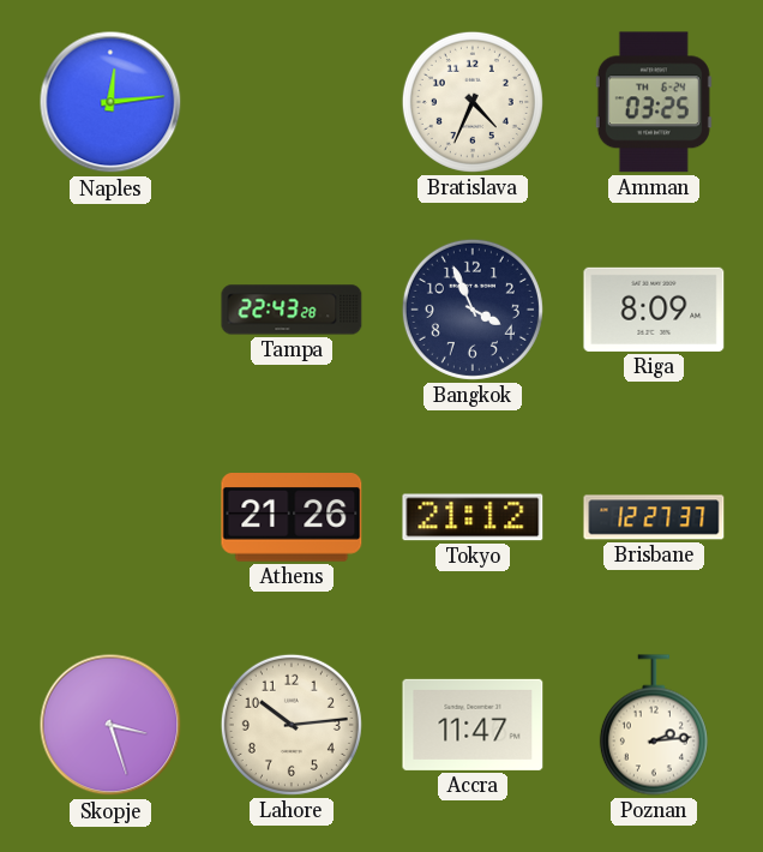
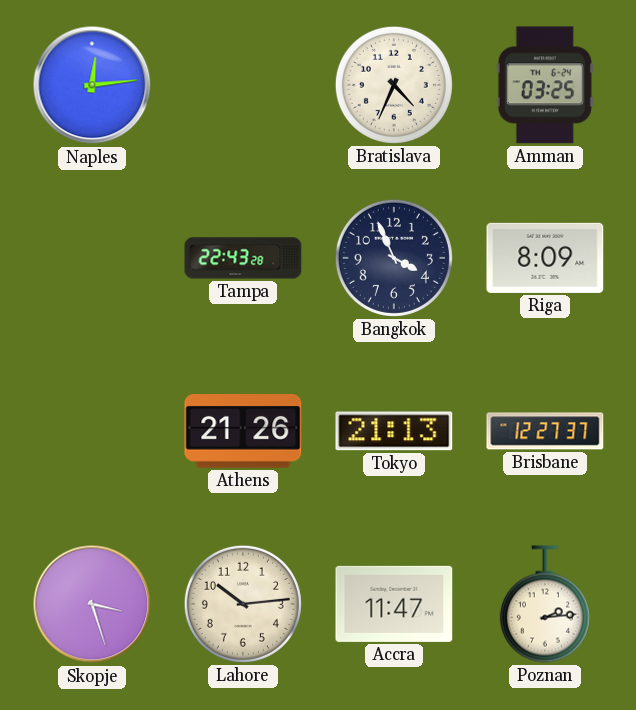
Tokyo: 21:12 -> 21:13 (394, 431)
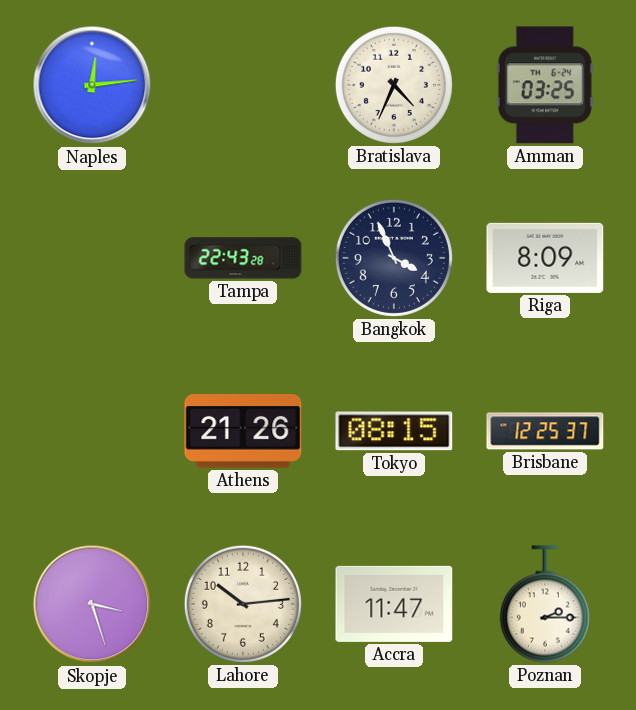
Tokyo: 21:13 -> 08:15 (394, 431)
Brisbane: 12:27 -> 12:25 (545, 431)
Poznan: 2:14 -> 2:15 (545, 604)
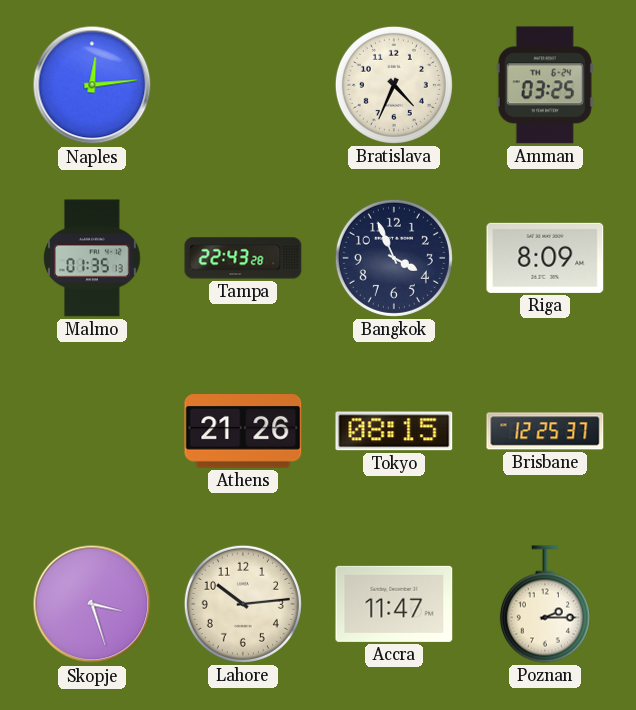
Malmo: none -> 01:35 (92, 258)
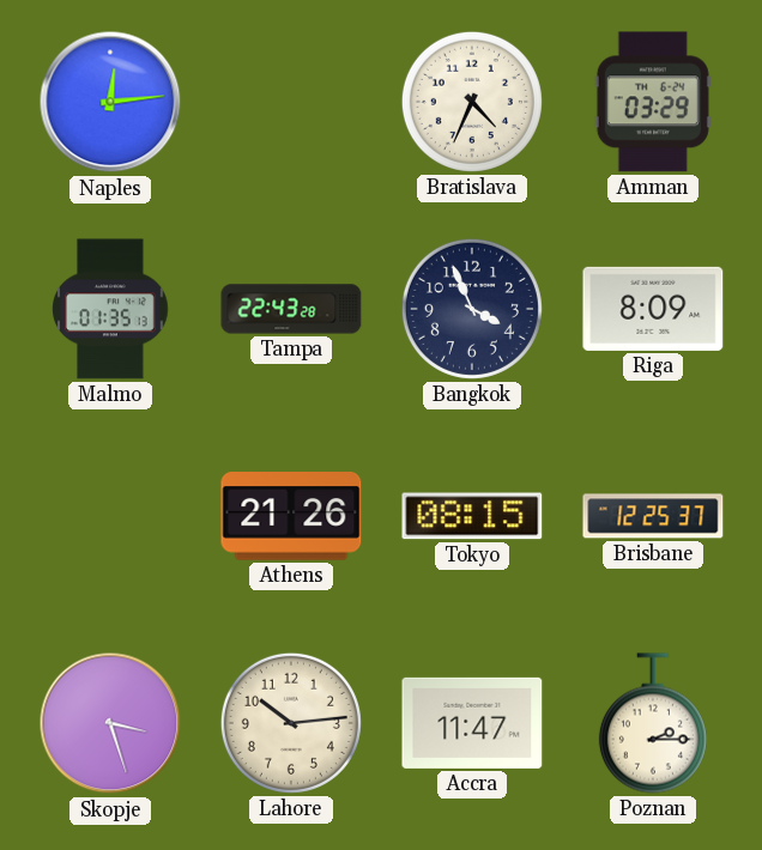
Amman: 03:25 -> 03:29 (653, 102)
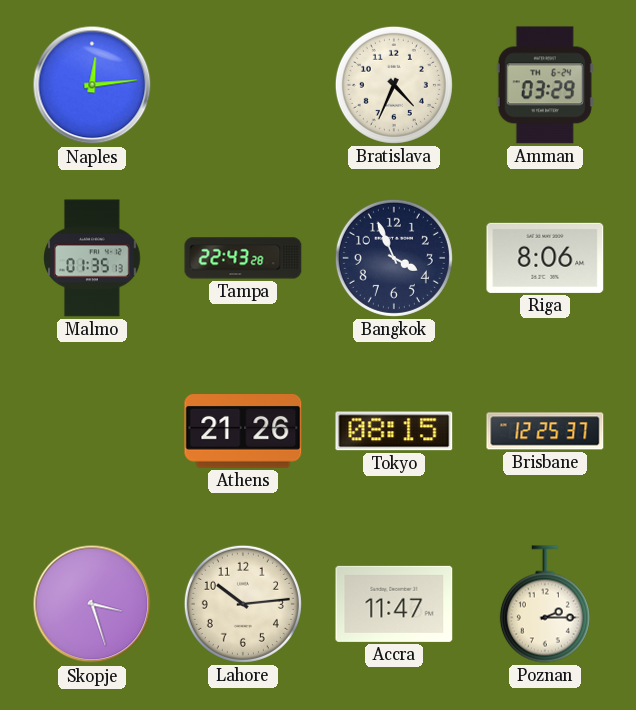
Riga: 8:09 -> 8:06 (545, 258)
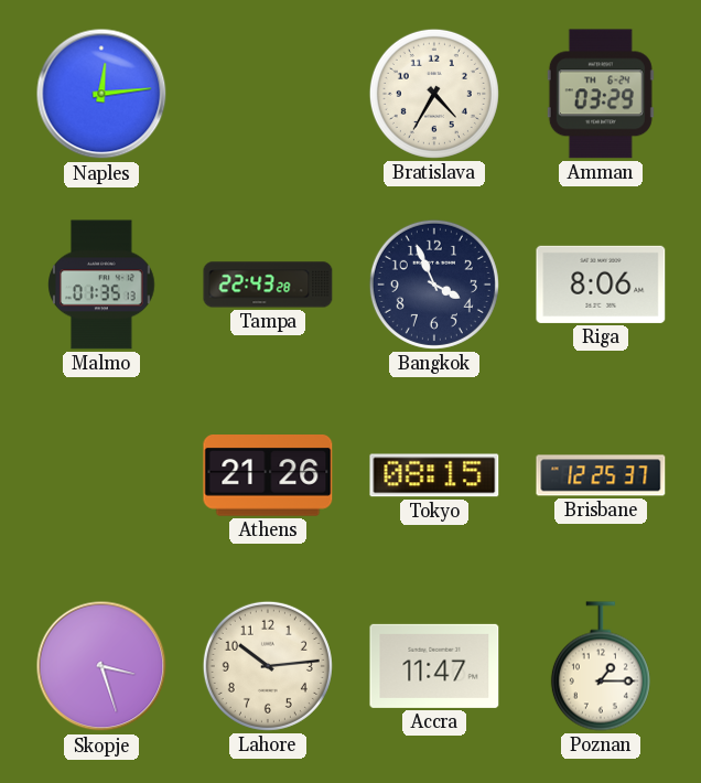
Bratislava: 4:34 -> 4:35 (434, 94)
Poznan: 2:15 -> 1:15 (601, 666)
